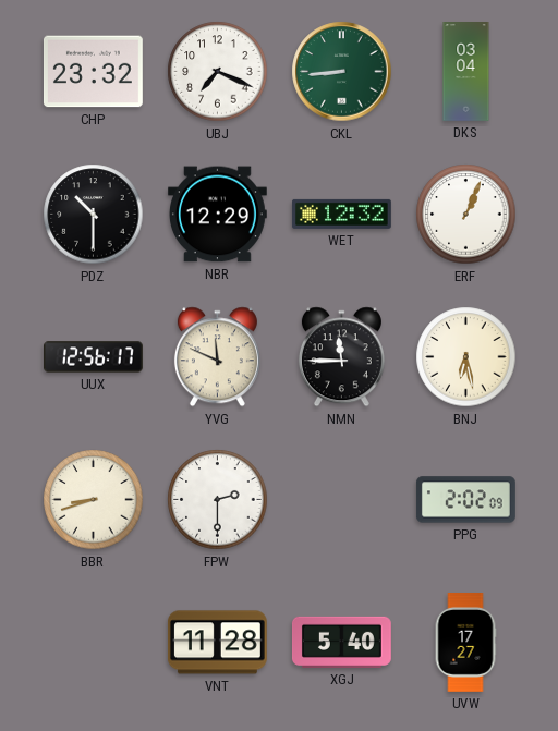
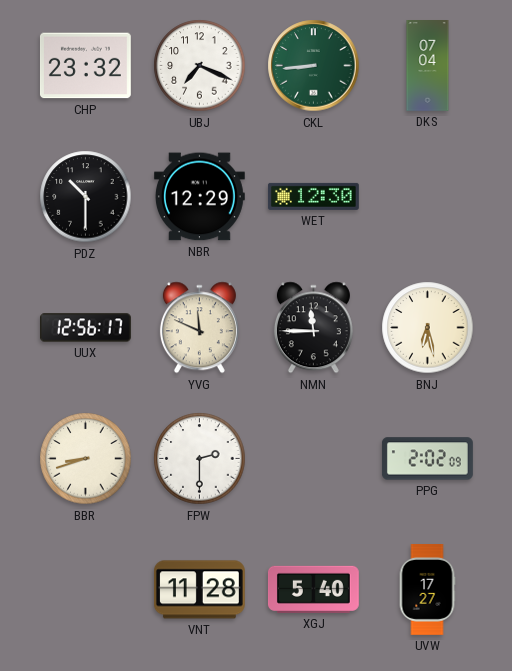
DKS: 03:04 -> 07:04 (428, 66)
WET: 12:32 -> 12:30 (313, 196)
ERF: 1:04 -> none (466, 215)
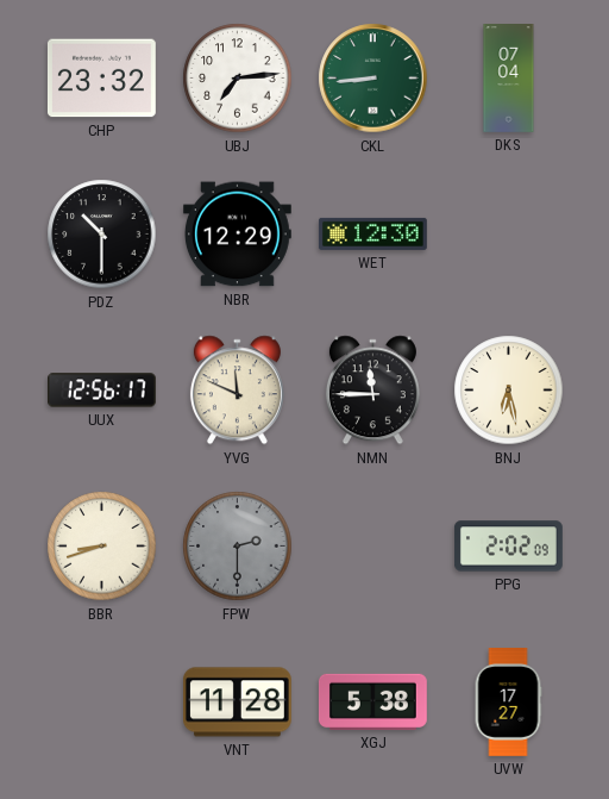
UBJ: 7:19 -> 7:14 (238, 79)
FPW dial: white -> grey (238, 547)
XGJ: 5:40 -> 5:38 (372, 701)
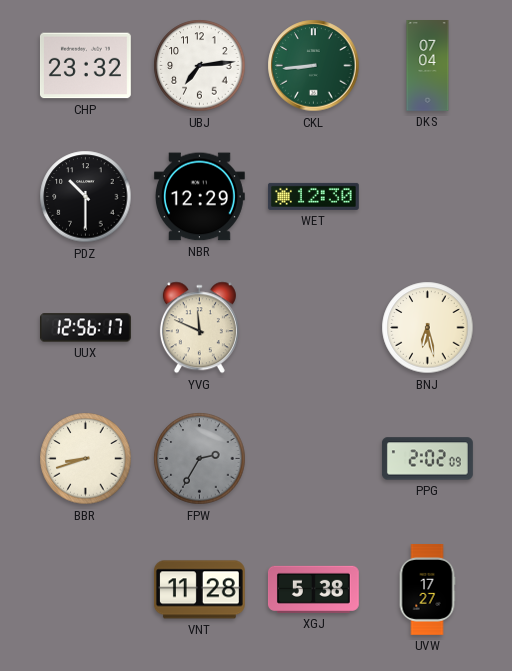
NMN: 11:45 -> none (372, 391)
FPW: 2:30 -> 2:35 (200, 459)
